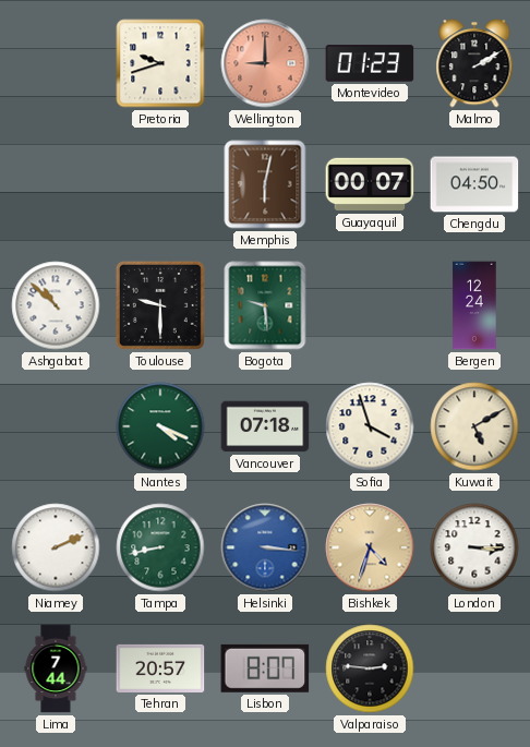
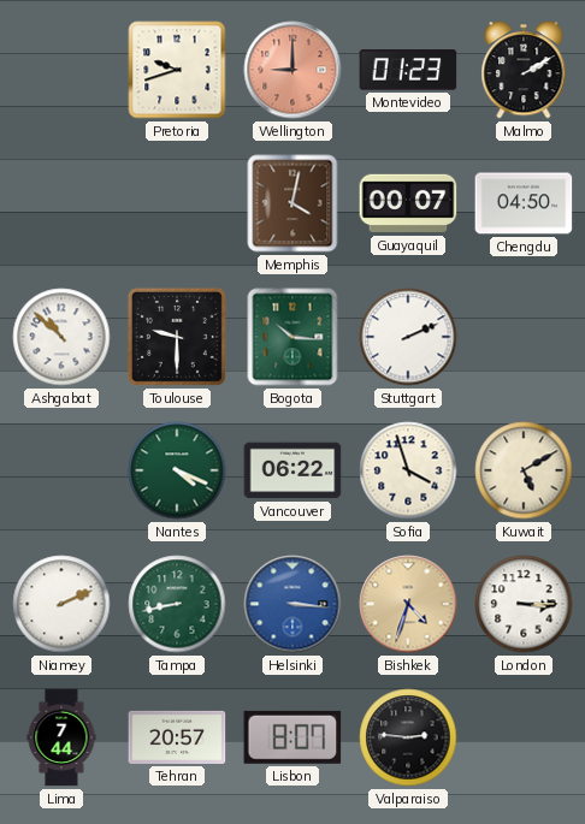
Memphis: 6:02 -> 4:02 (292, 203)
Bogota: 9:29 -> 10:16 (292, 337)
Stuttgart: none -> 2:11 (408, 337)
Bergen: 12:24 -> none (474, 305)
Vancouver: 07:18 -> 06:22 (292, 470)
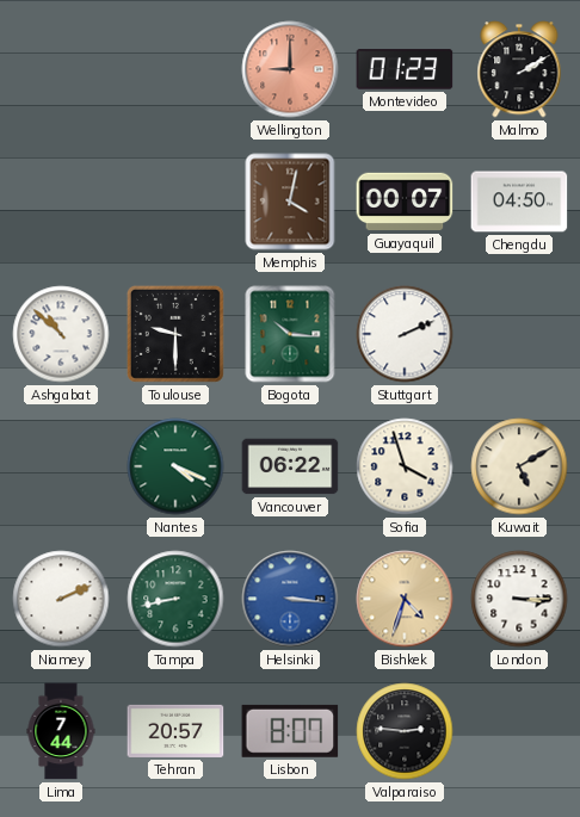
Pretoria: 9:42 -> none (177, 70)
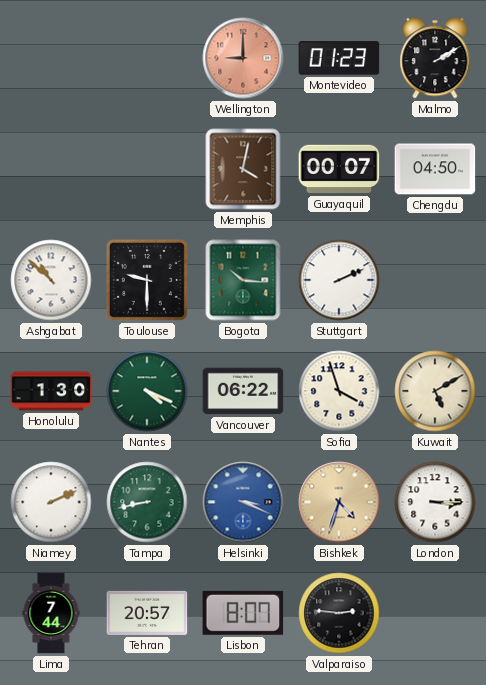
Honolulu: none -> 1:30 (51, 391)
Helsinki: 3:16 -> 3:19 (243, 502)
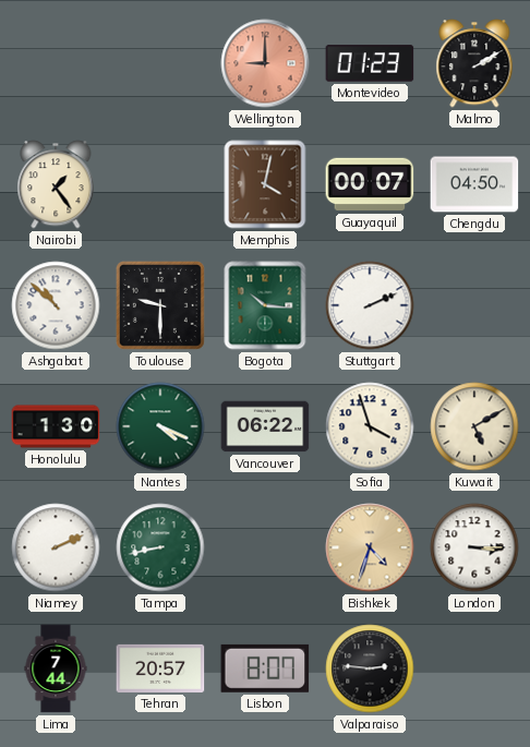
Nairobi: none -> 1:24 (56, 184)
Helsinki: 3:19 -> none (243, 502)
